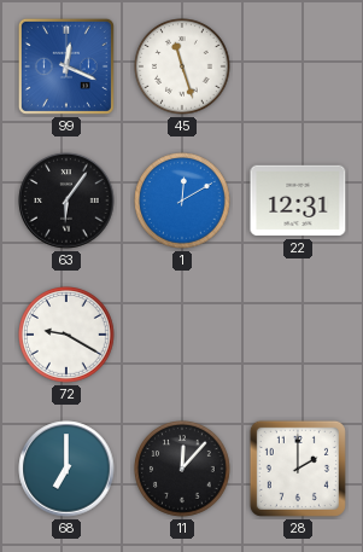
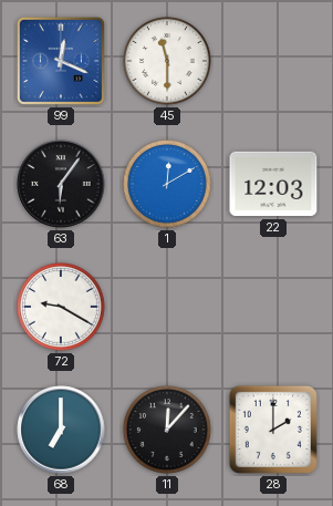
45: 11:27 -> 11:30 (167, 61)
22: 12:31 -> 12:03 (273, 184)
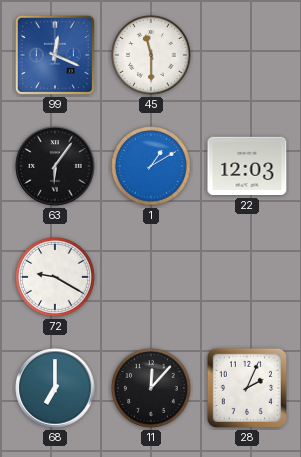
1: 12:10 -> 1:10 (151, 166)
28: 2:00 -> 2:04 (247, 388)
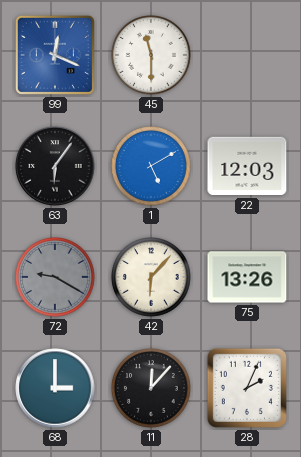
1: 1:10 -> 5:10 (151, 166)
72 dial: white -> grey (55, 277)
42: none -> 6:07 (151, 277)
75: none -> 13:26 (247, 277)
68: 7:00 -> 3:00 (55, 388)
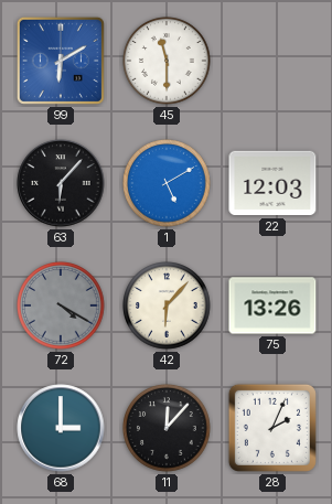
99: 12:19 -> 6:10 (61, 61)
63: 6:06 -> 6:07 (61, 183)
72: 9:20 -> 4:20 (61, 305)
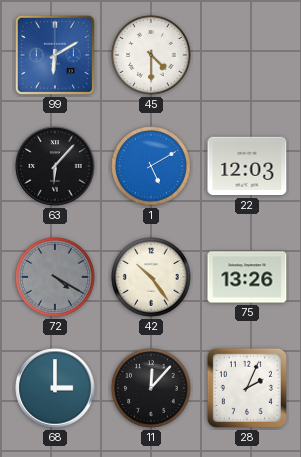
45: 11:30 -> 4:30 (151, 55)
42: 6:07 -> 10:24 (151, 277)
